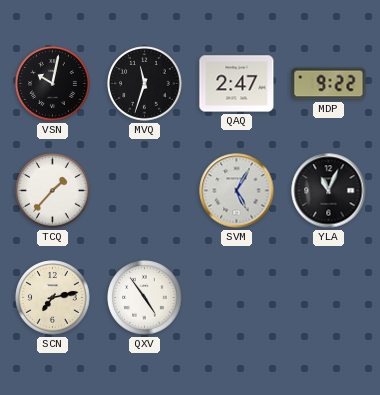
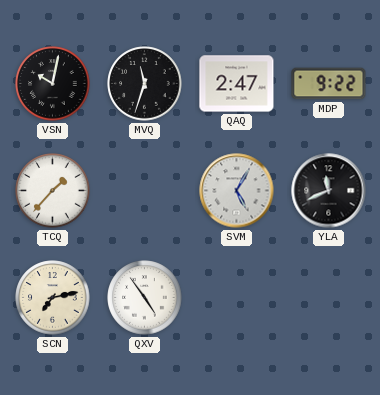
YLA: 11:04 -> 11:41 (329, 191)
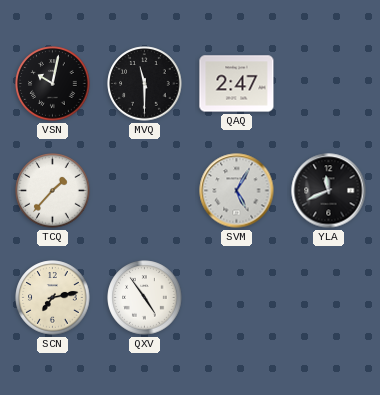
MVQ: 11:33 -> 11:30 (145, 84)
MDP: 9:22 -> none (329, 84)
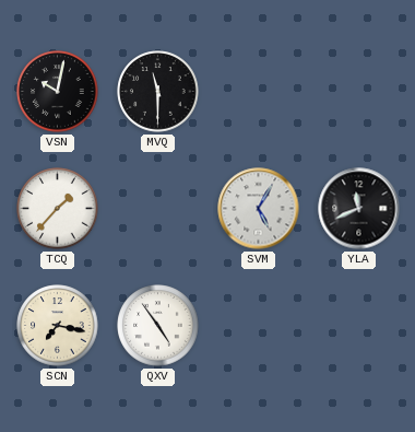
QAQ: 2:47 -> none (237, 84)
SCN: 7:13 -> 7:17 (58, 326)
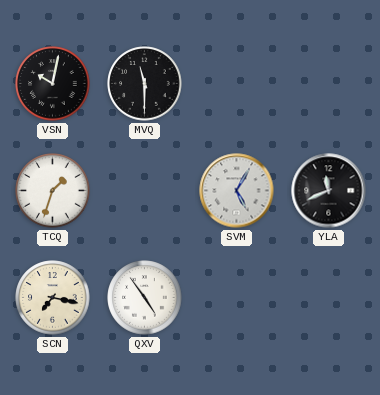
TCQ: 1:37 -> 1:33 (53, 191)
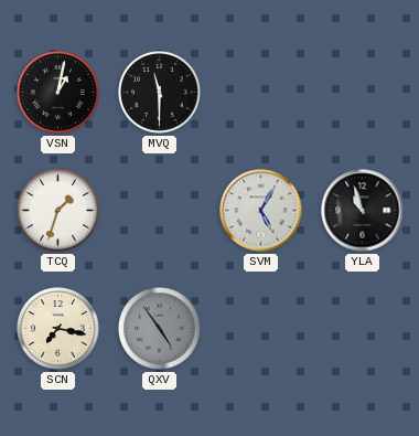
VSN: 10:02 -> 1:02 (58, 93)
YLA: 11:41 -> 10:57 (363, 211)
QXV dial: white -> grey (160, 329)
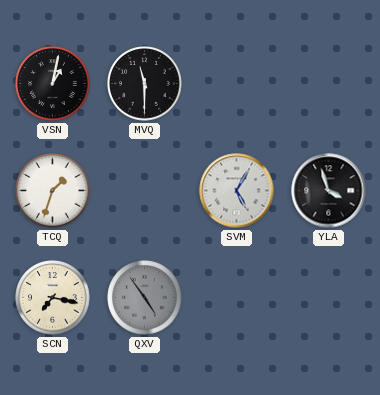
YLA: 10:57 -> 3:57 (329, 191)
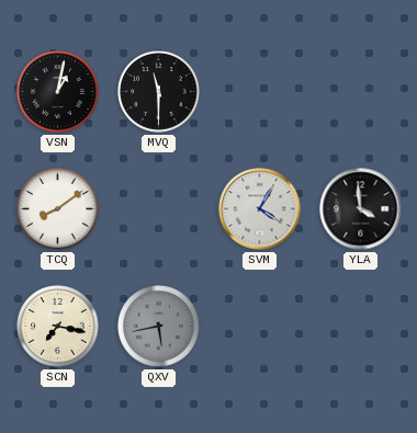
TCQ: 1:33 -> 8:09 (58, 209)
SVM: 5:05 -> 4:05 (260, 209)
YLA: 3:57 -> 3:59 (361, 209)
QXV: 4:54 -> 5:43 (159, 327)
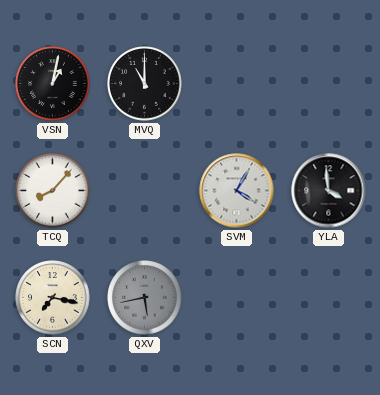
MVQ: 11:30 -> 11:00 (145, 84)
TCQ: 8:09 -> 8:07 (53, 191)
